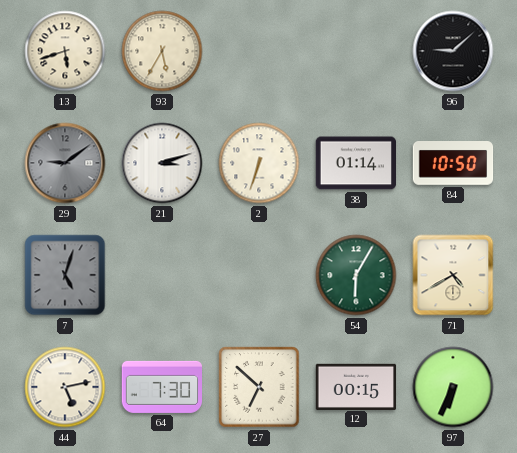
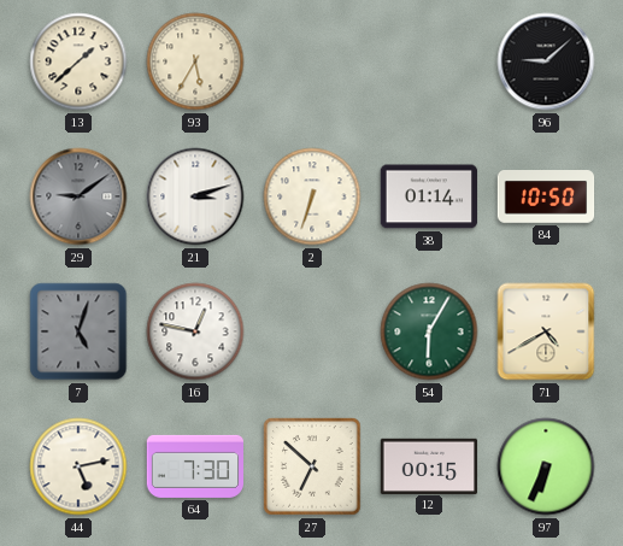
13: 5:42 -> 1:38 (78, 61)
16: none -> 12:47 (195, 331)
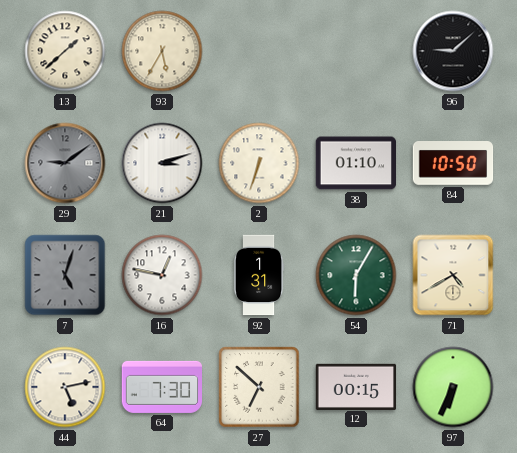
38: 01:14 -> 01:10 (355, 163)
92: none -> 1:31 (259, 275)
